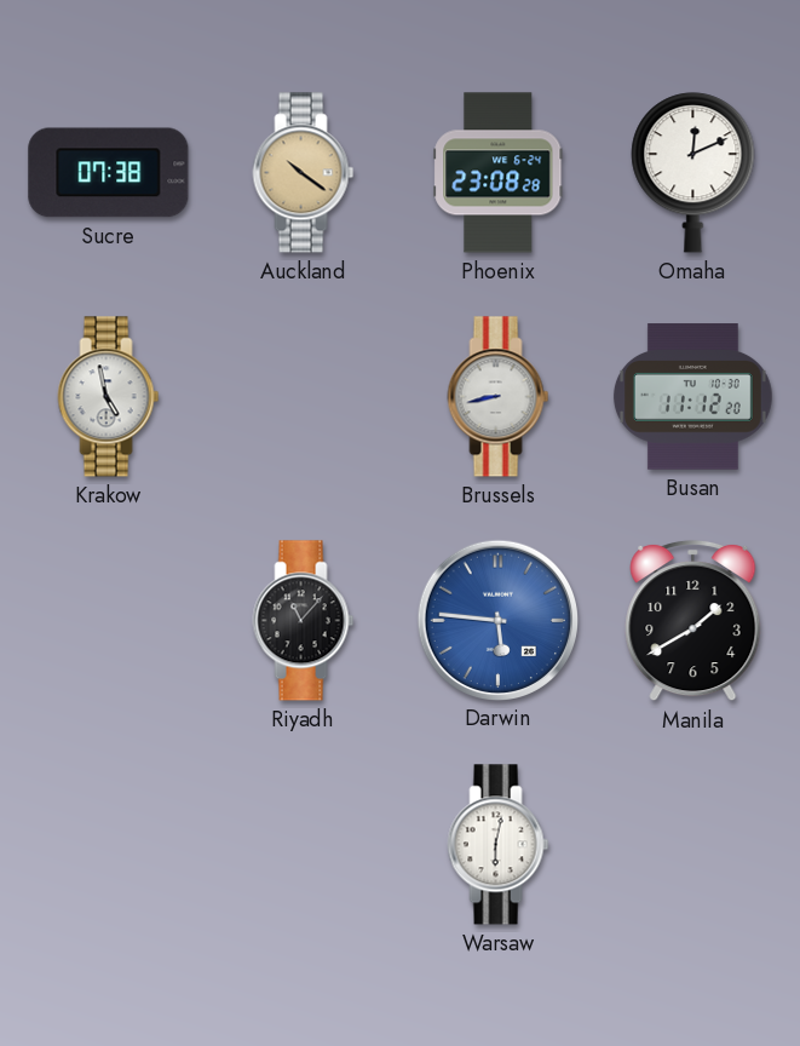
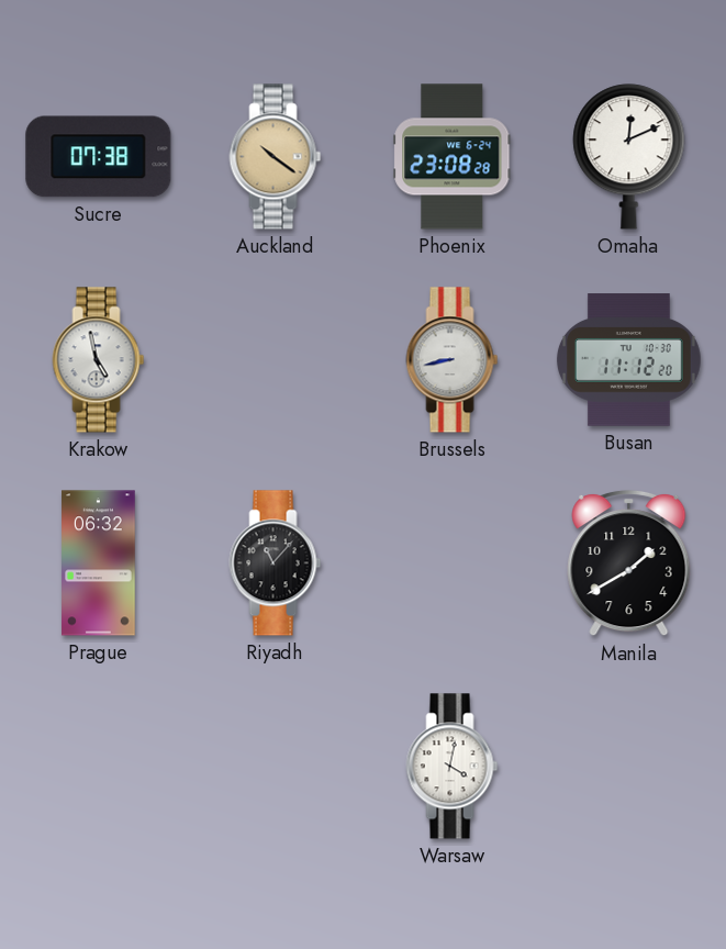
Prague: none -> 06:32 (99, 563)
Darwin: 5:46 -> none (497, 620)
Warsaw: 6:02 -> 4:02 (453, 767)
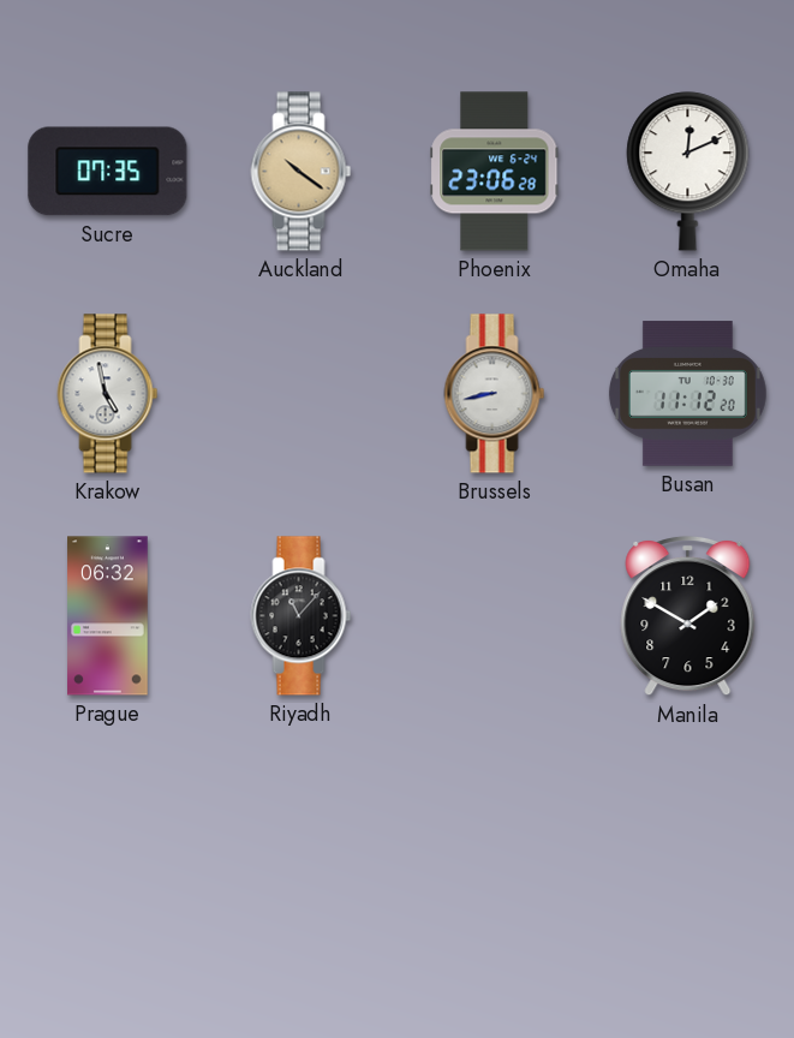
Sucre: 07:38 -> 07:35 (108, 172)
Phoenix: 23:08 -> 23:06 (495, 172)
Manila: 1:40 -> 1:50 (688, 616)
Warsaw: 4:02 -> none (453, 767)
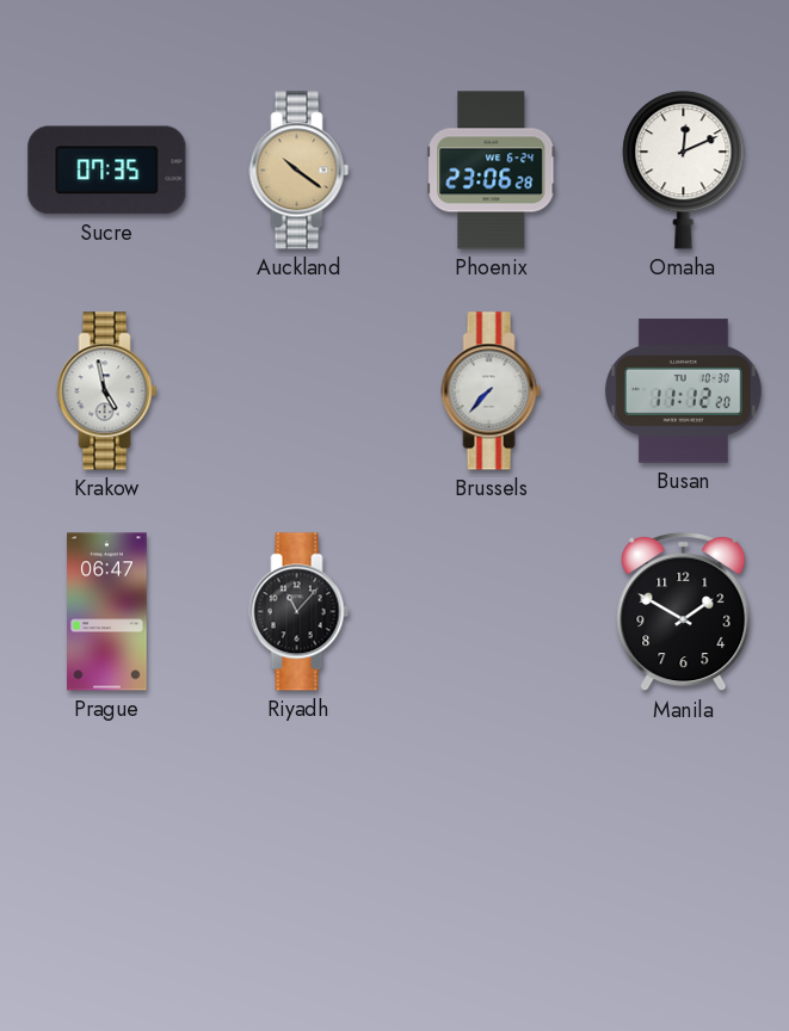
Brussels: 8:43 -> 7:37 (492, 391)
Prague: 06:32 -> 06:47 (107, 612)
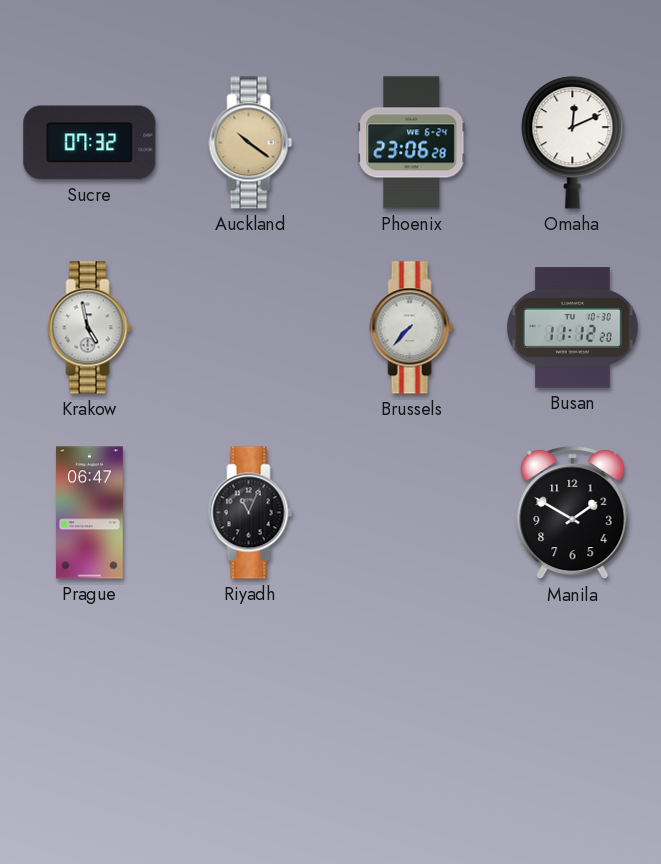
Sucre: 07:35 -> 07:32 (90, 143)
Riyadh: 11:07 -> 11:04 (251, 513)
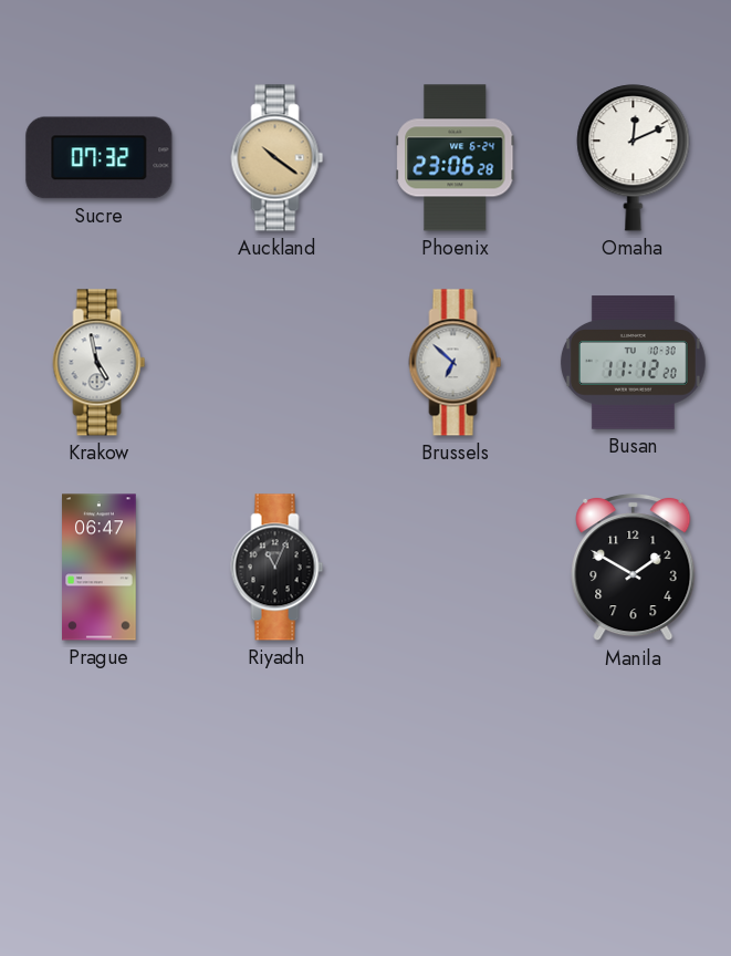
Brussels: 7:37 -> 6:52 (456, 363)
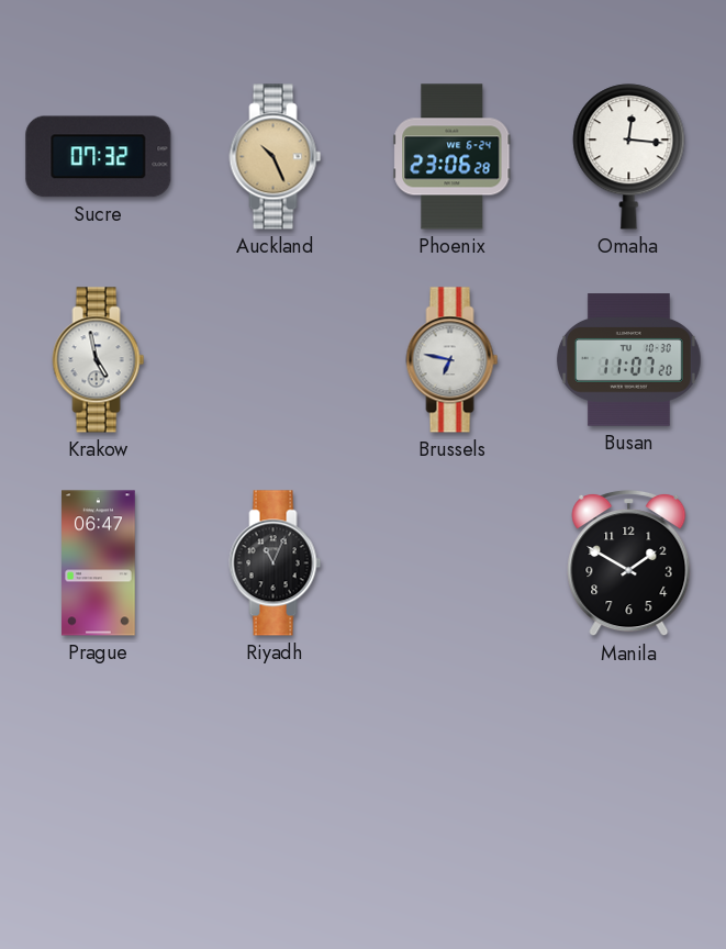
Auckland: 10:21 -> 10:26 (276, 157)
Omaha: 12:11 -> 12:16 (629, 157)
Brussels: 6:52 -> 6:47 (453, 360)
Busan: 11:12 -> 11:07 (628, 360)
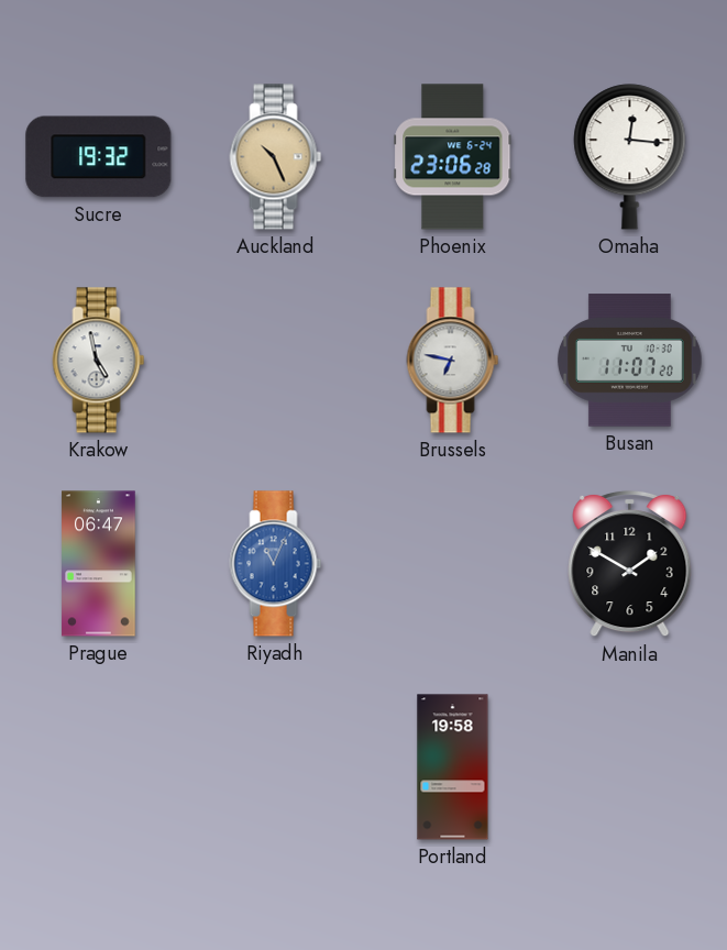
Sucre: 07:32 -> 19:32 (99, 157)
Riyadh dial: black -> blue (276, 564)
Portland: none -> 19:58 (453, 767)
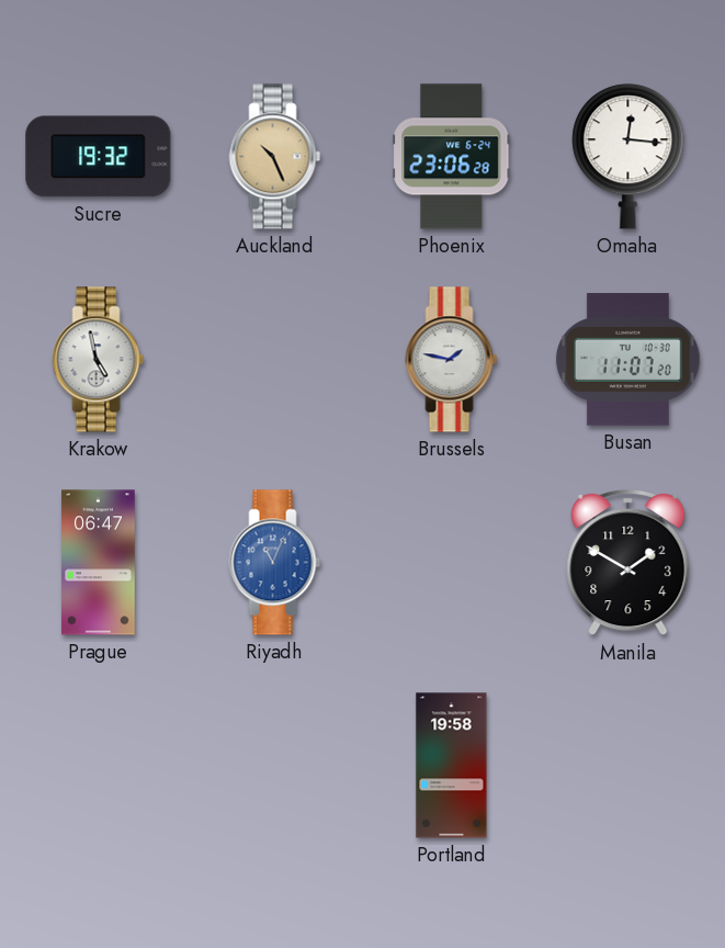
Brussels: 6:47 -> 1:47 (452, 360)
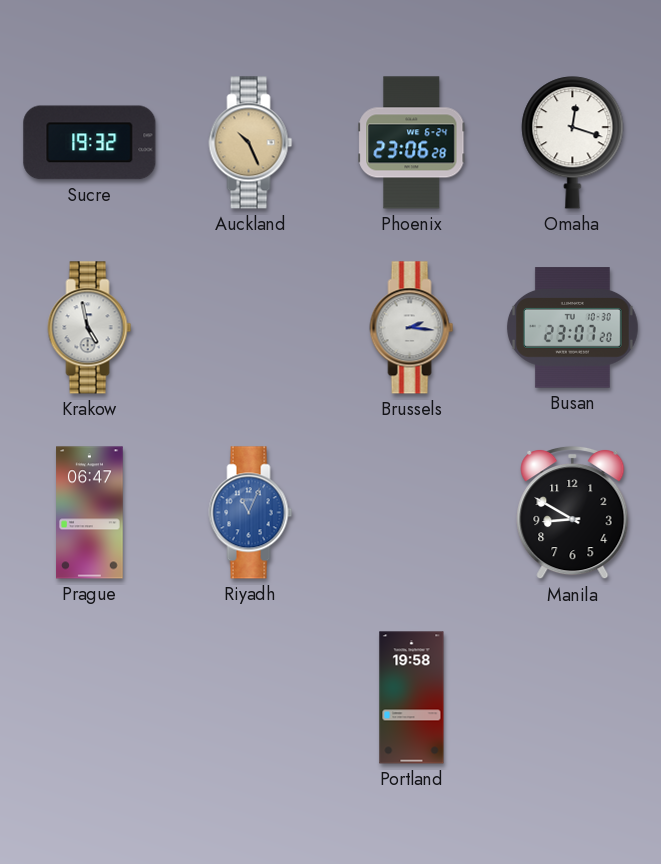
Omaha: 12:16 -> 12:18 (573, 143)
Brussels: 1:47 -> 2:16 (412, 328)
Busan: 11:07 -> 23:07 (572, 328)
Manila: 1:50 -> 8:50 (573, 513)
